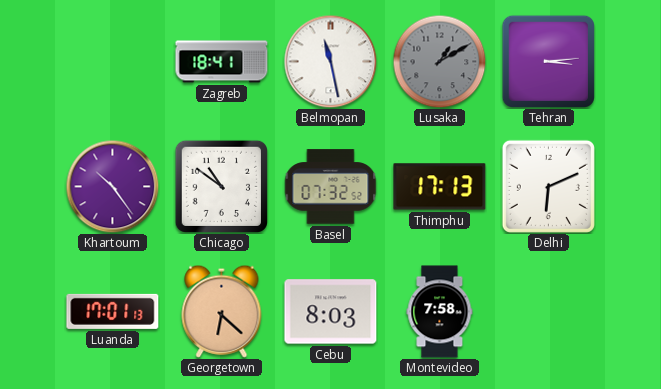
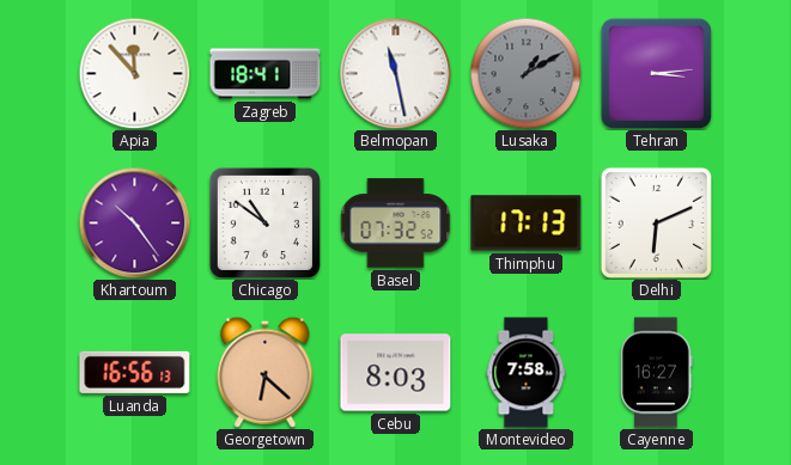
Apia: none -> 11:53 (134, 73)
Luanda: 17:01 -> 16:56 (135, 372)
Cayenne: none -> 16:27 (657, 373)
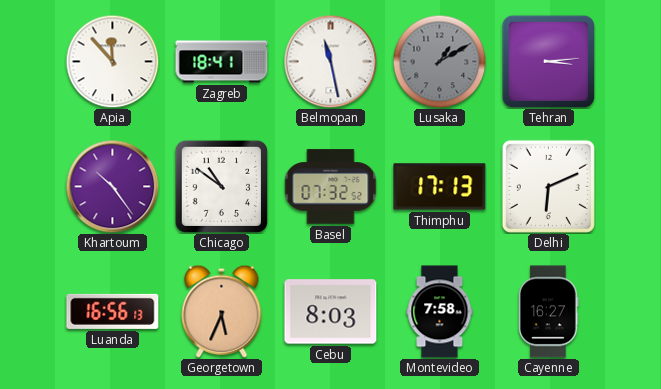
Georgetown: 6:22 -> 5:34 (222, 311)
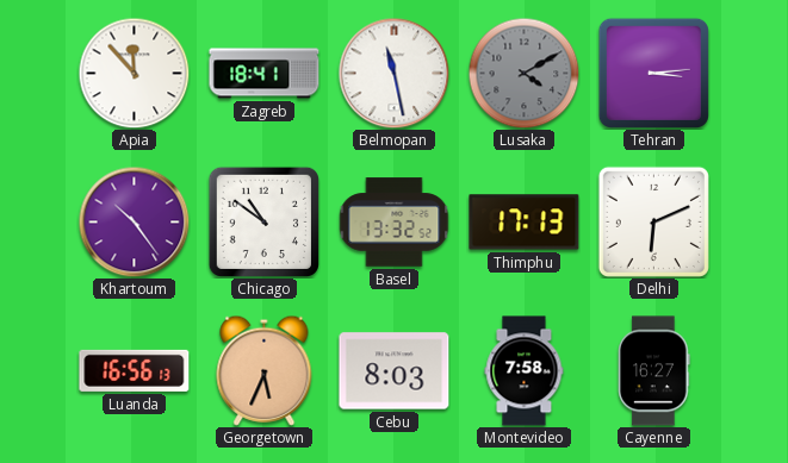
Lusaka: 1:10 -> 4:10 (523, 73)
Basel: 07:32 -> 13:32 (393, 223)
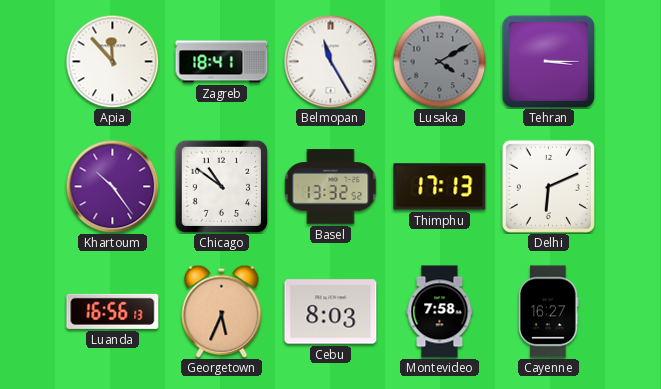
Belmopan: 11:28 -> 11:25 (330, 61)
Tehran: 3:14 -> 3:15 (548, 61)
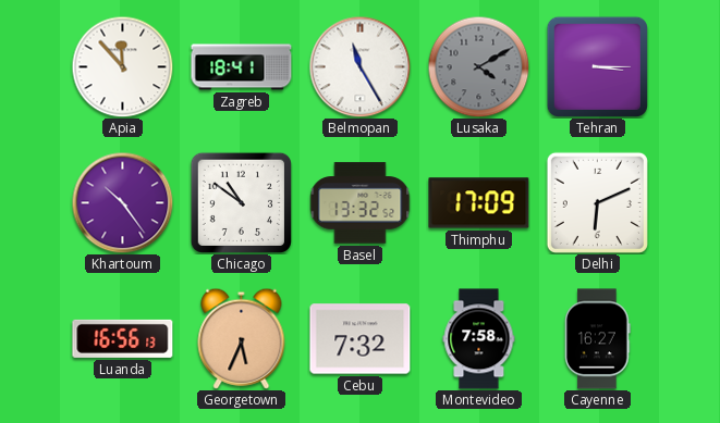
Thimphu: 17:13 -> 17:09 (479, 203)
Cebu: 8:03 -> 7:32 (361, 339)
